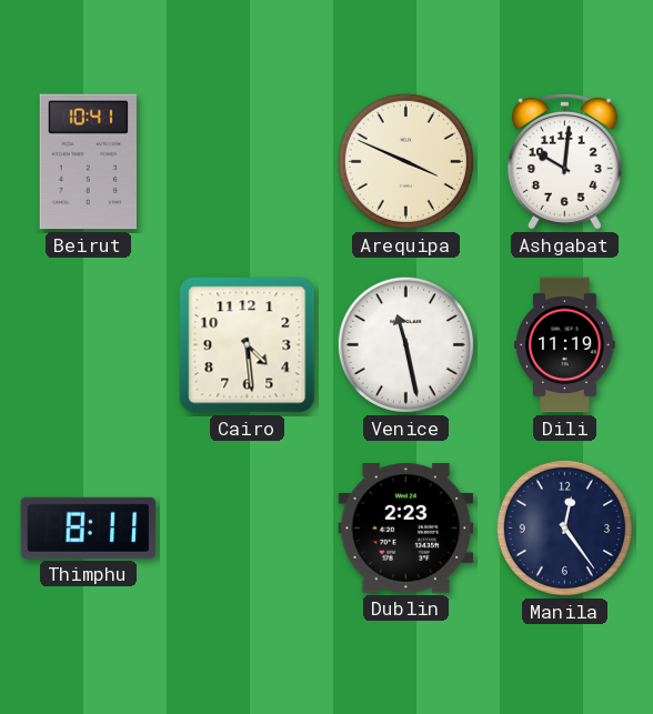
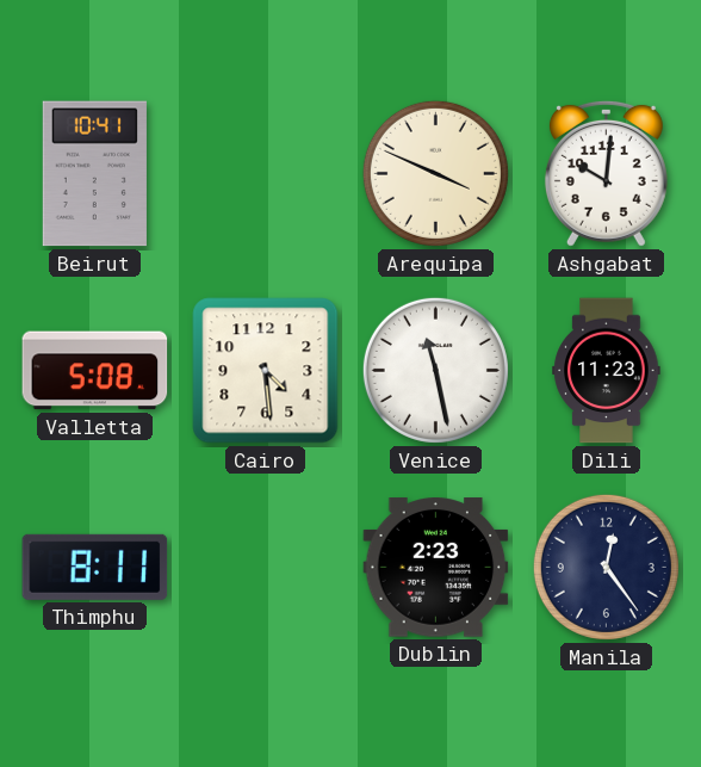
Valletta: none -> 5:08 (95, 371)
Dili: 11:19 -> 11:23 (607, 371)
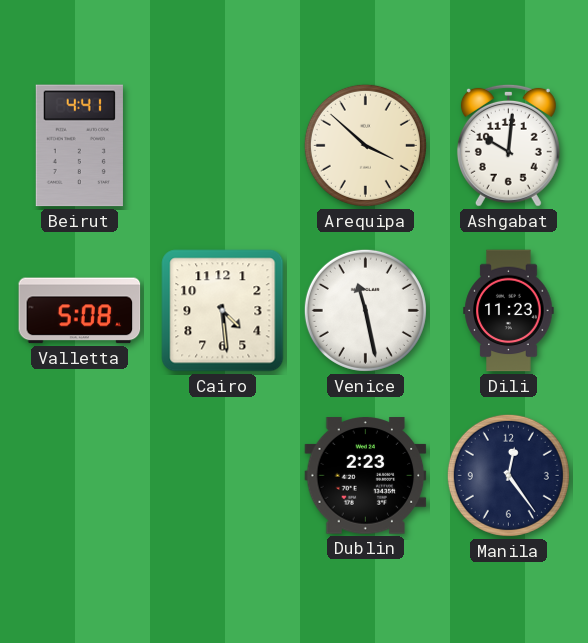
Beirut: 10:41 -> 4:41 (79, 146)
Arequipa: 3:49 -> 3:52 (365, 145)
Thimphu: 8:11 -> none (95, 567)
